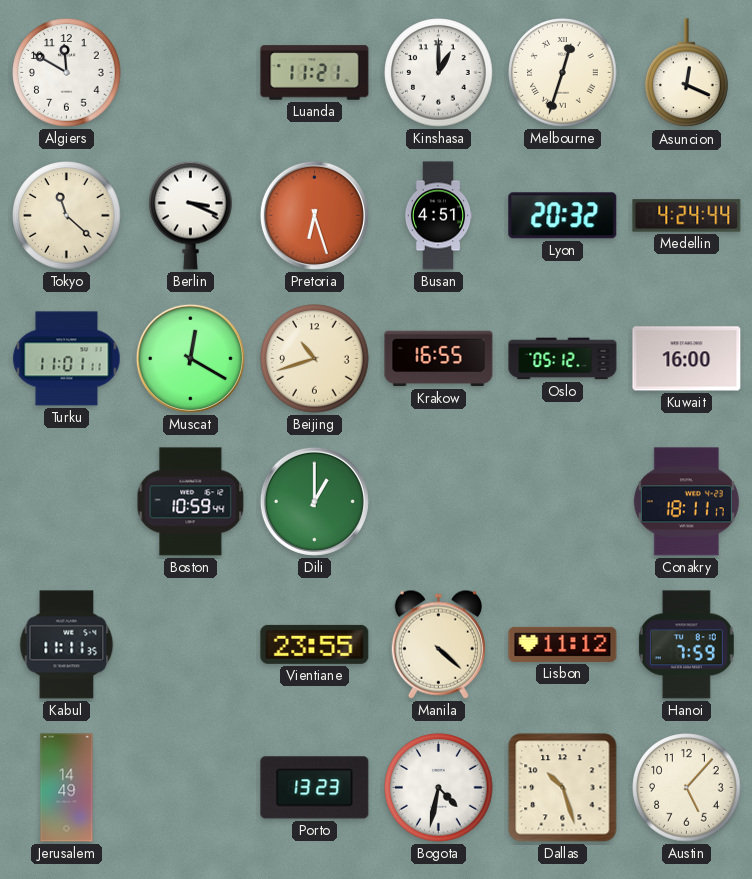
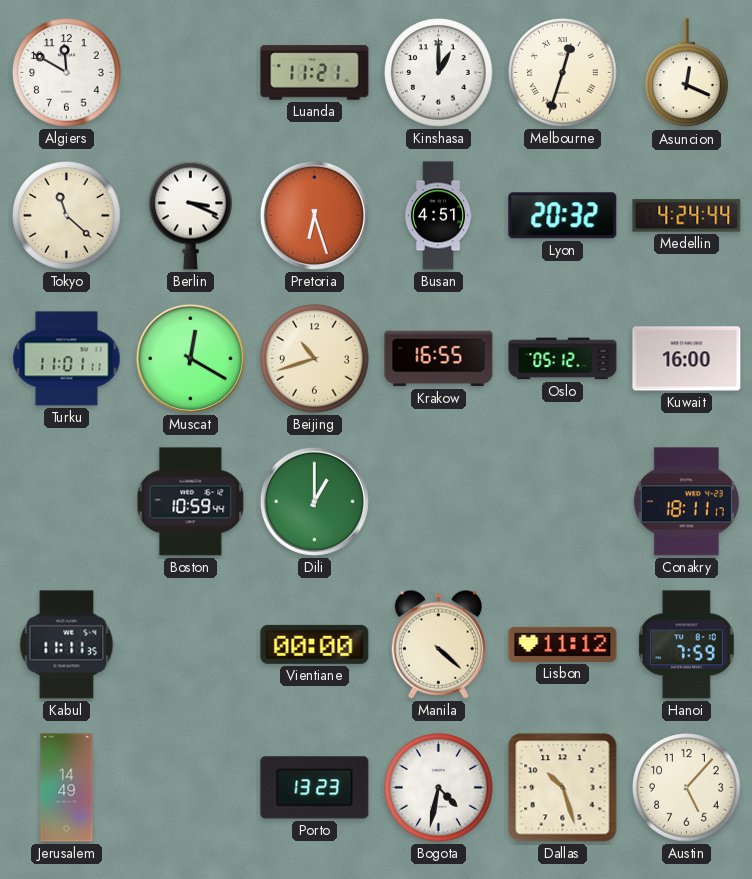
Vientiane: 23:55 -> 00:00 (315, 644)
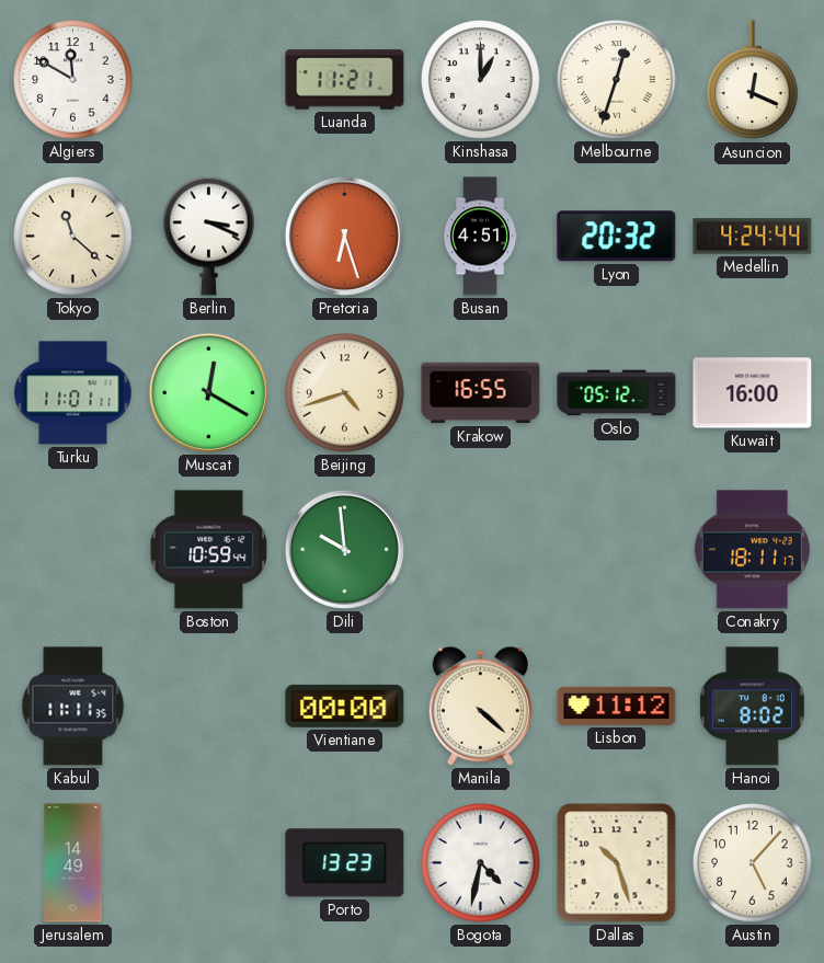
Beijing: 10:42 -> 4:42 (345, 393)
Dili: 1:00 -> 9:59 (344, 549)
Hanoi: 7:59 -> 8:02 (752, 707)
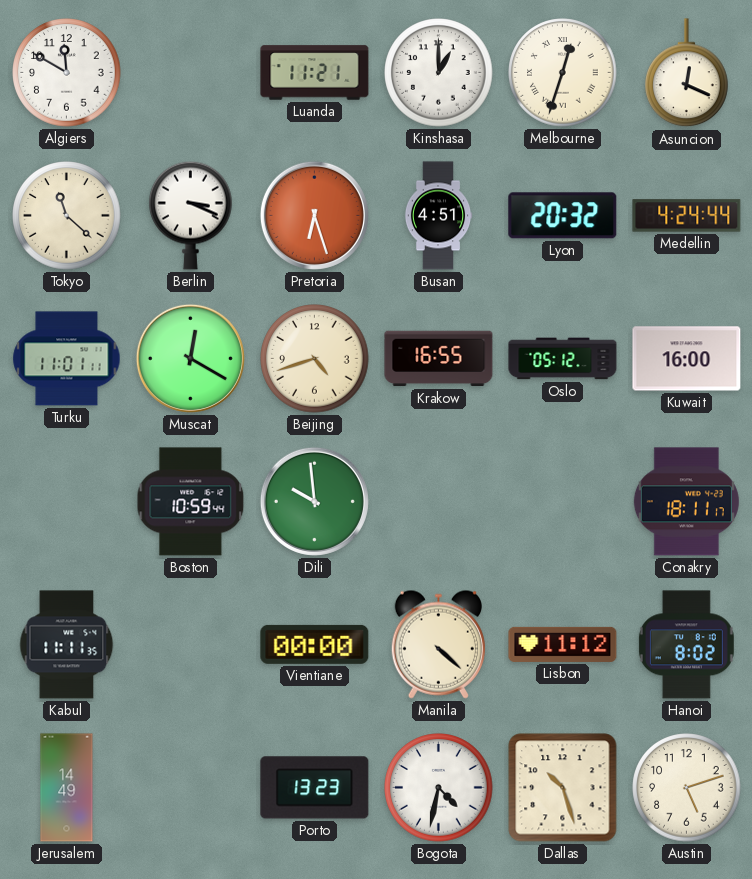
Austin: 5:07 -> 5:12 (687, 788)
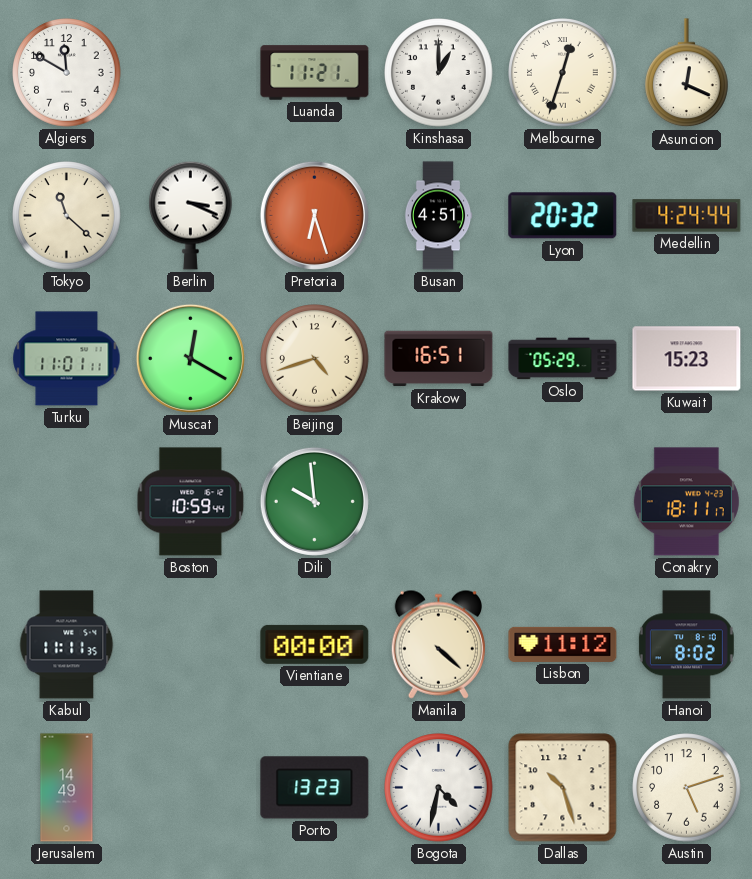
Krakow: 16:55 -> 16:51 (439, 359)
Oslo: 05:12 -> 05:29 (563, 359)
Kuwait: 16:00 -> 15:23 (687, 359)
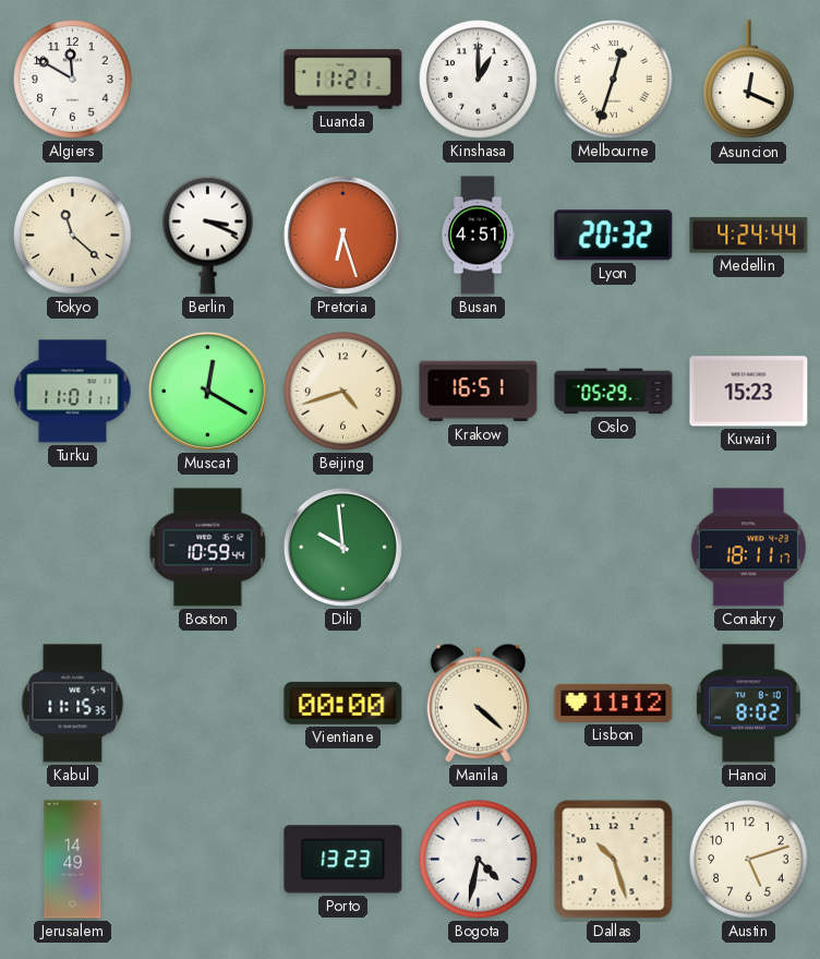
Kabul: 11:11 -> 11:15 (73, 704)
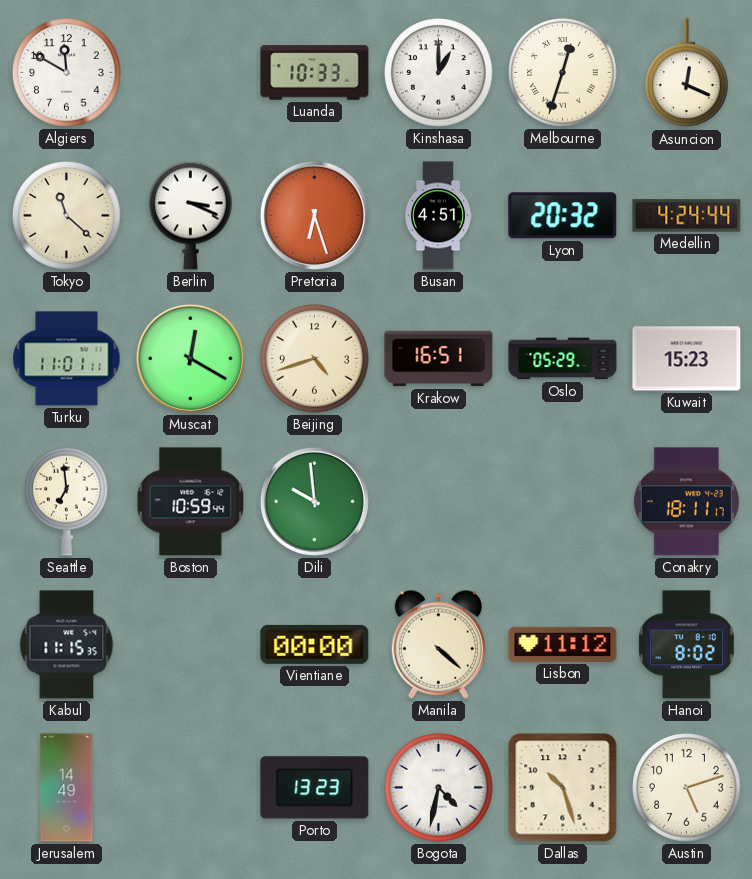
Luanda: 11:21 -> 10:33 (315, 73)
Seattle: none -> 6:59 (67, 501)
